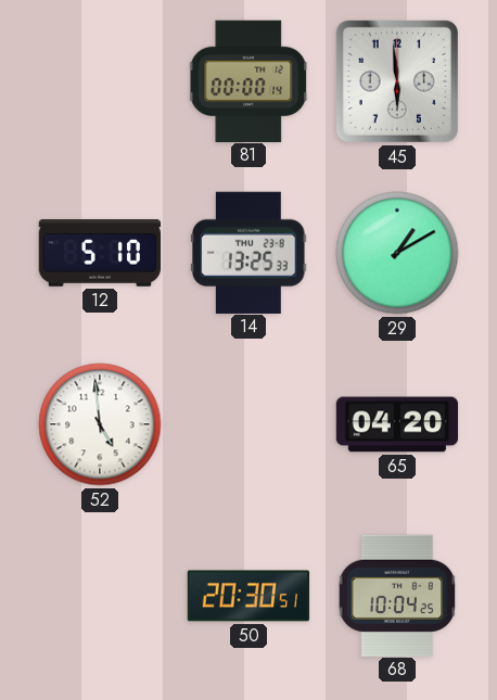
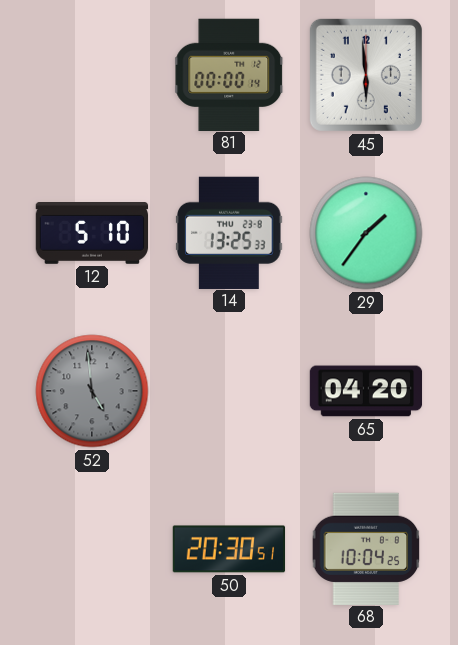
29: 1:10 -> 1:36 (366, 233)
52 dial: white -> grey (92, 391)
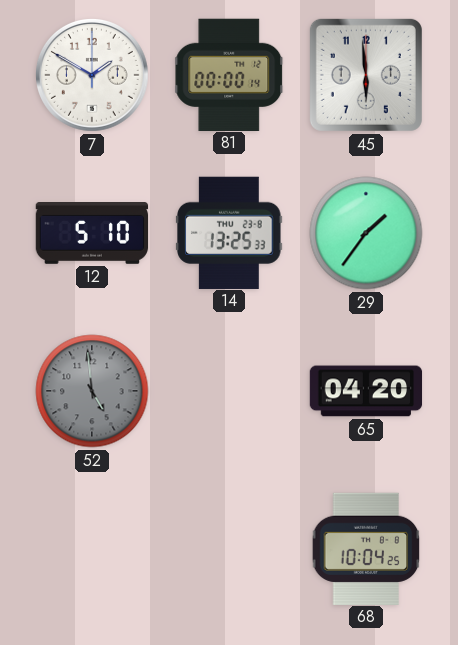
7: none -> 1:50 (93, 76)
50: 20:30 -> none (229, 549)
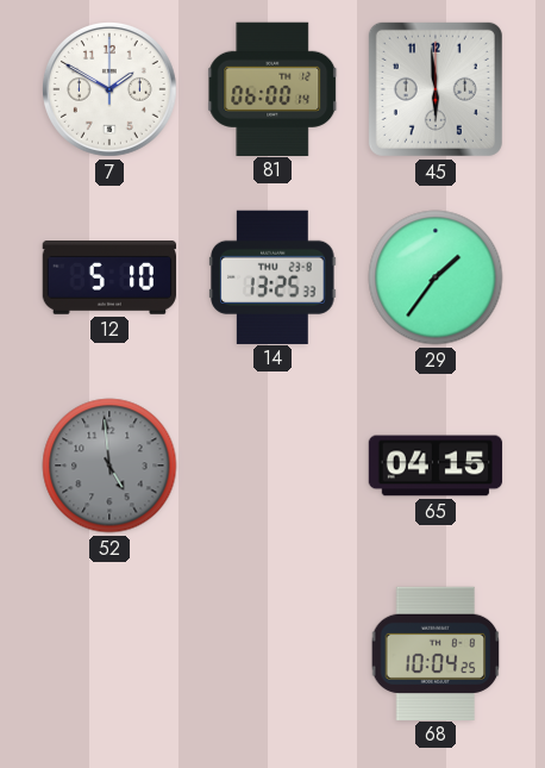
81: 00:00 -> 06:00 (274, 88)
65: 04:20 -> 04:15 (436, 466)
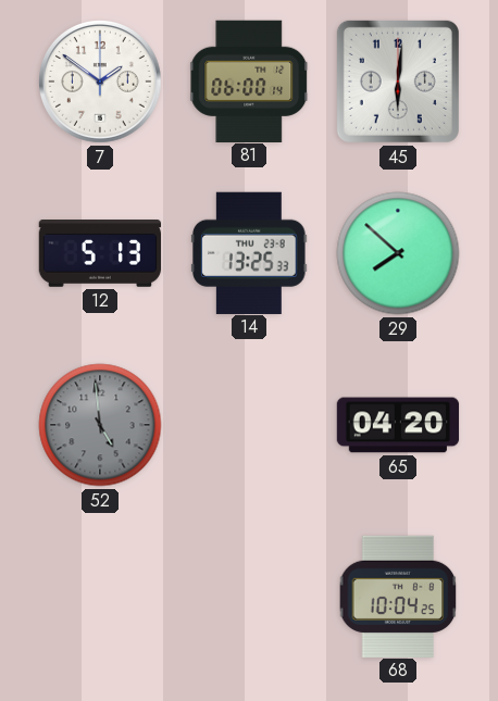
7: 1:50 -> 1:51 (101, 83)
45: 5:59 -> 6:01 (398, 82)
12: 5:10 -> 5:13 (100, 254)
29: 1:36 -> 7:52 (398, 253)
65: 04:15 -> 04:20 (398, 425)
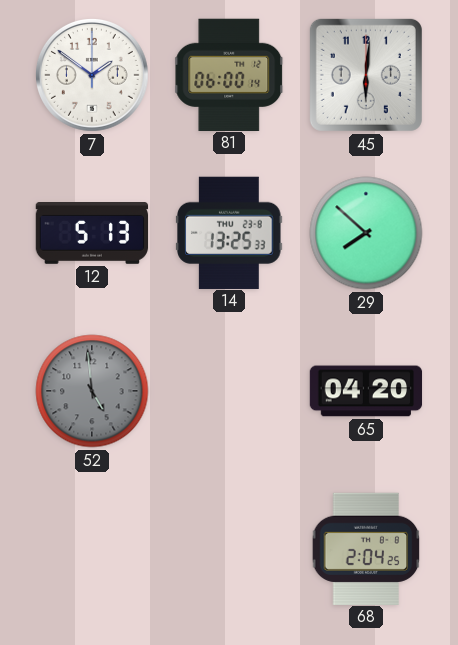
68: 10:04 -> 2:04 (366, 548)
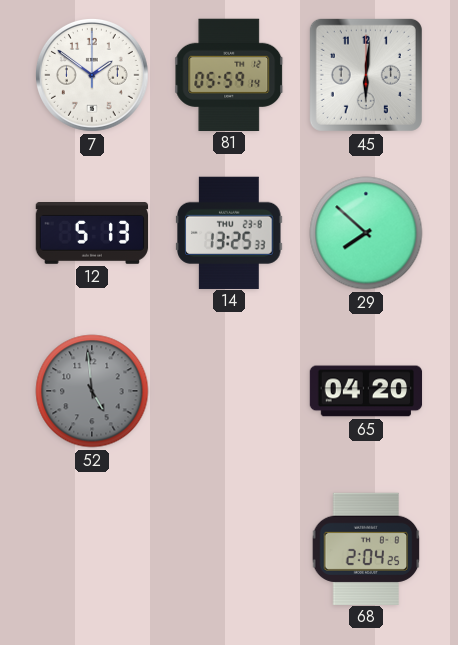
81: 06:00 -> 05:59 (230, 74)
